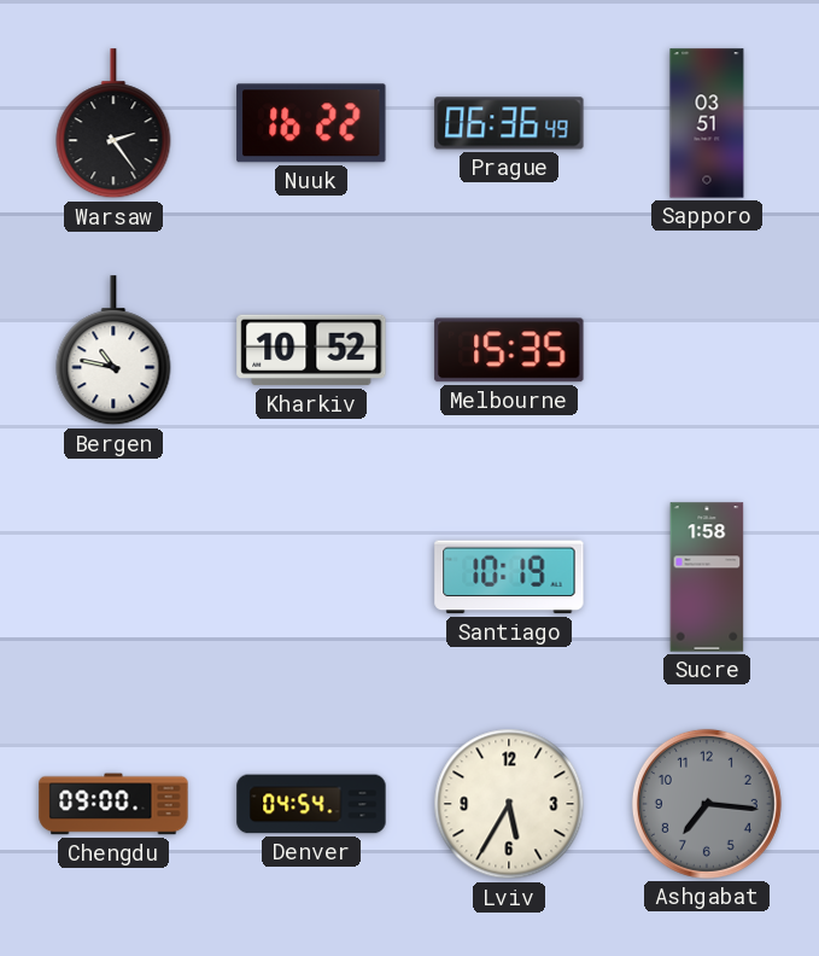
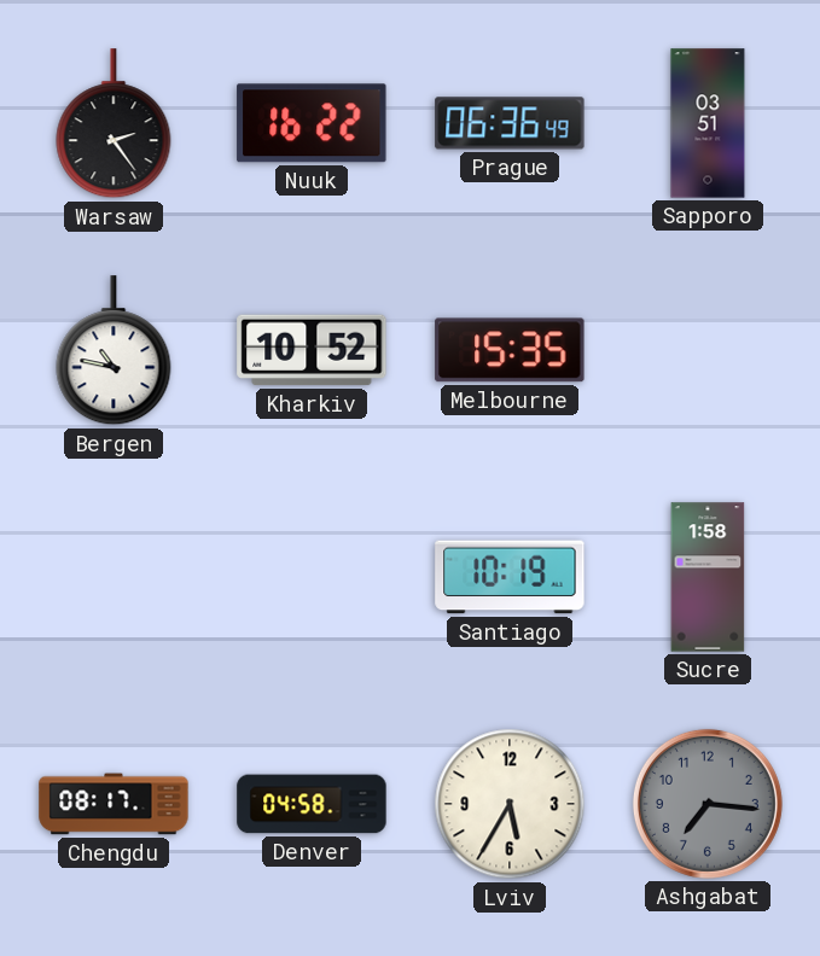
Chengdu: 09:00 -> 08:17 (114, 804)
Denver: 04:54 -> 04:58 (312, 804)
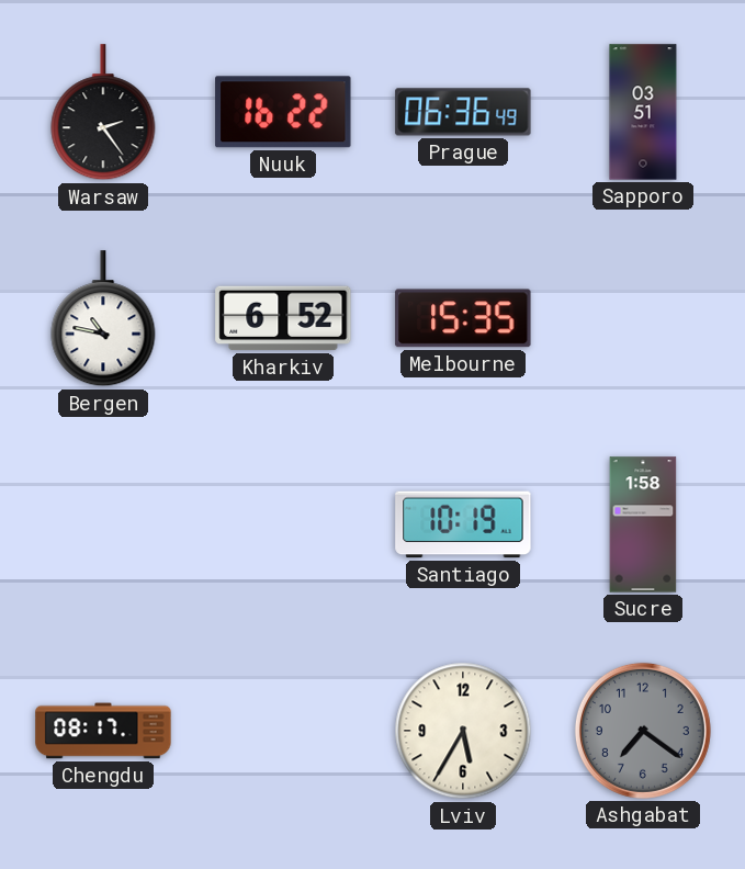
Kharkiv: 10:52 -> 6:52 (283, 318)
Denver: 04:58 -> none (312, 804)
Ashgabat: 7:16 -> 7:21 (643, 731)
